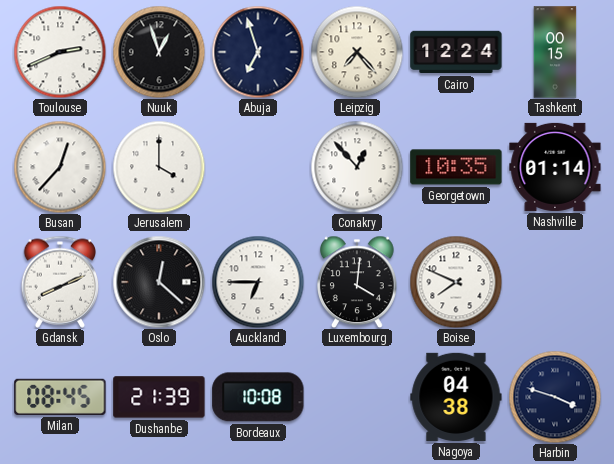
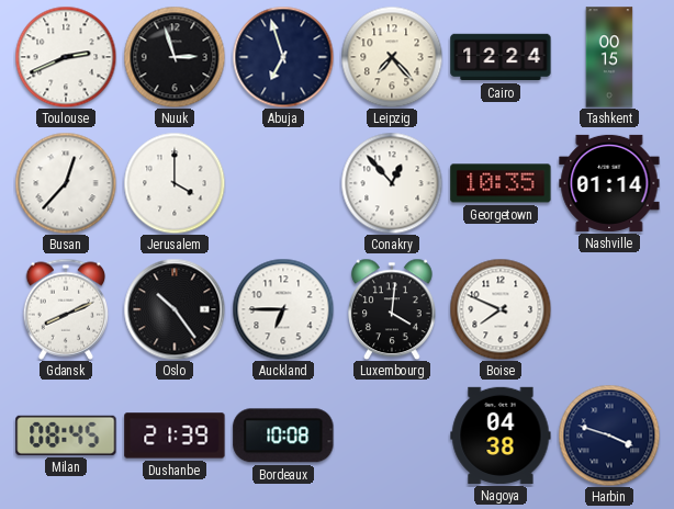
Nuuk: 12:57 -> 2:57 (175, 57)
Oslo: 12:22 -> 10:24 (175, 309)
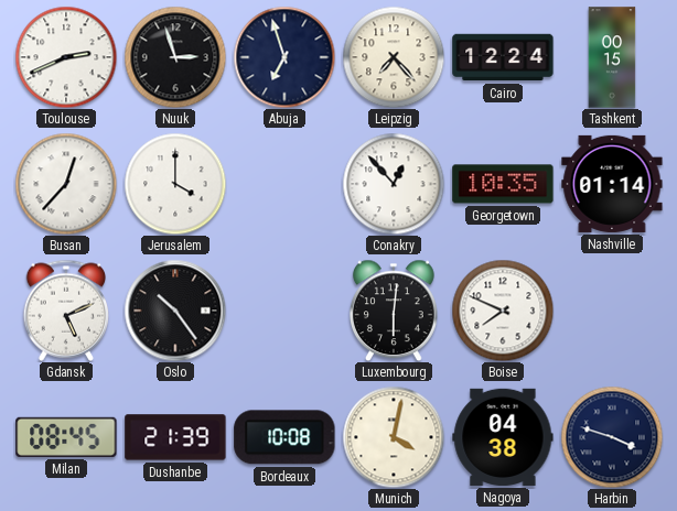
Gdansk: 8:11 -> 5:11 (66, 311)
Auckland: 6:45 -> none (283, 309)
Luxembourg: 4:01 -> 6:01 (395, 311)
Munich: none -> 4:02 (394, 437)
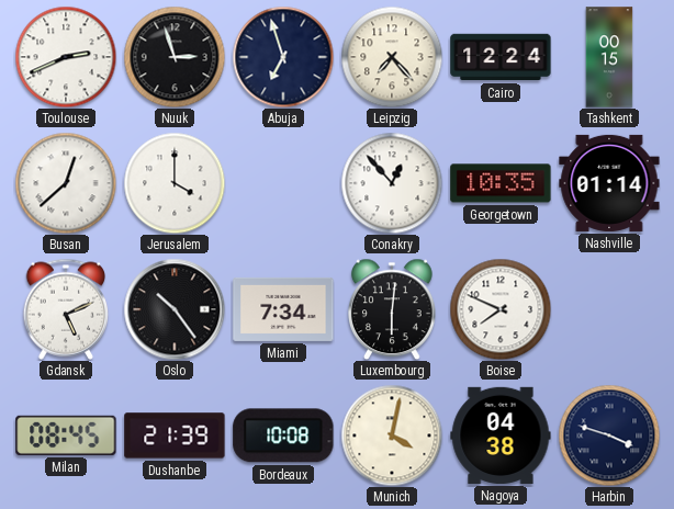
Busan: 12:37 -> 12:38 (66, 183)
Miami: none -> 7:34 (283, 309)
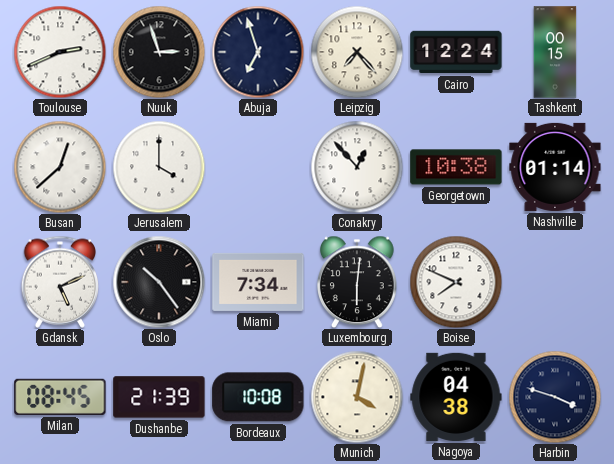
Georgetown: 10:35 -> 10:38 (456, 167)
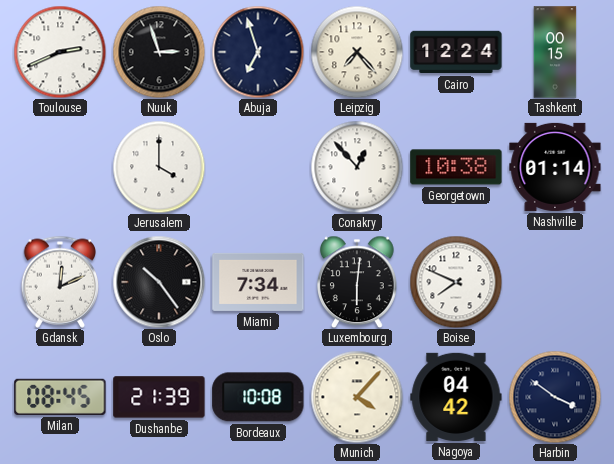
Busan: 12:38 -> none (60, 167)
Gdansk: 5:11 -> 12:11 (60, 282)
Munich: 4:02 -> 4:07 (357, 397)
Nagoya: 04:38 -> 04:42 (456, 397)
Harbin: 3:48 -> 3:51 (555, 397)
